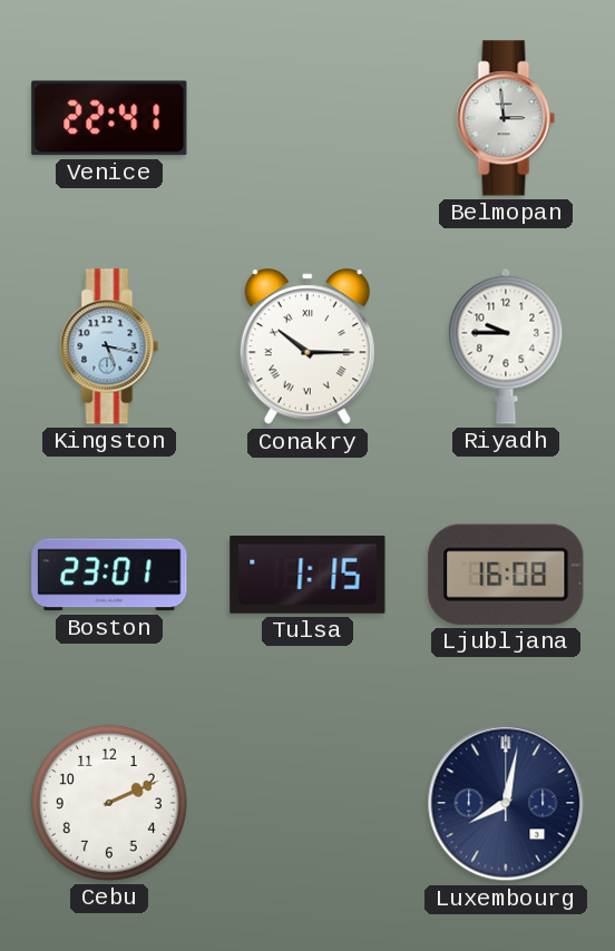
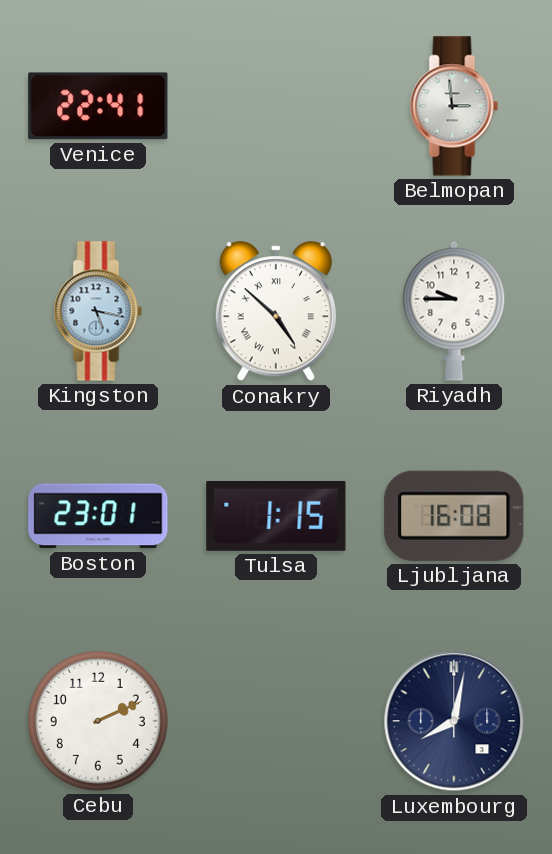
Conakry: 10:15 -> 4:52 (276, 312)
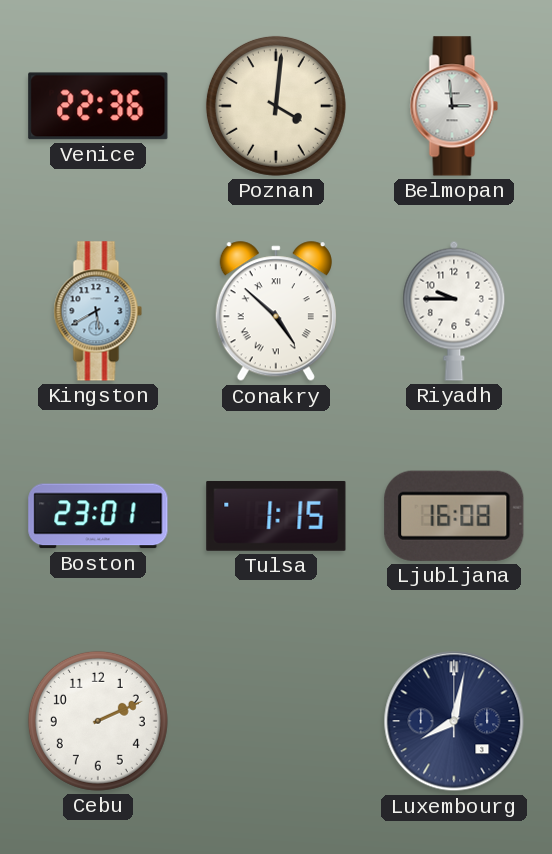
Venice: 22:41 -> 22:36 (98, 106)
Poznan: none -> 4:01 (276, 106)
Kingston: 5:17 -> 5:40 (98, 311)
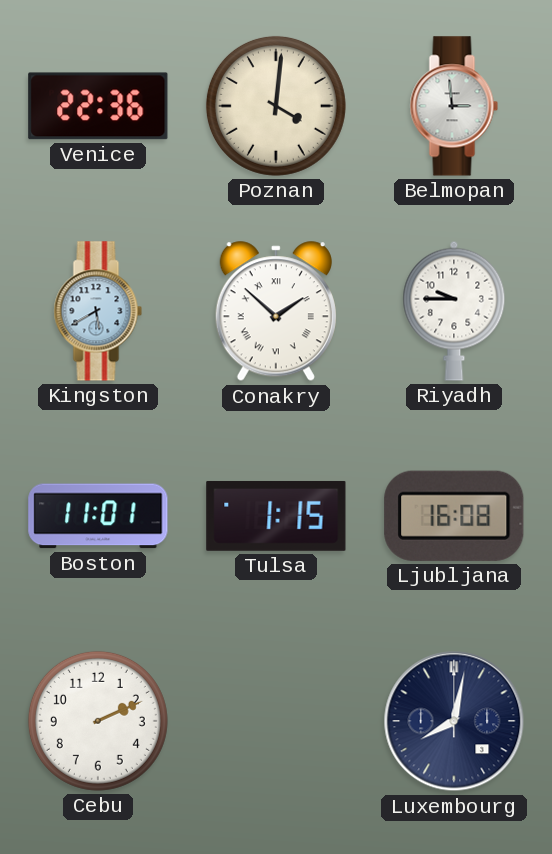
Conakry: 4:52 -> 1:52 (276, 312)
Boston: 23:01 -> 11:01 (98, 516)
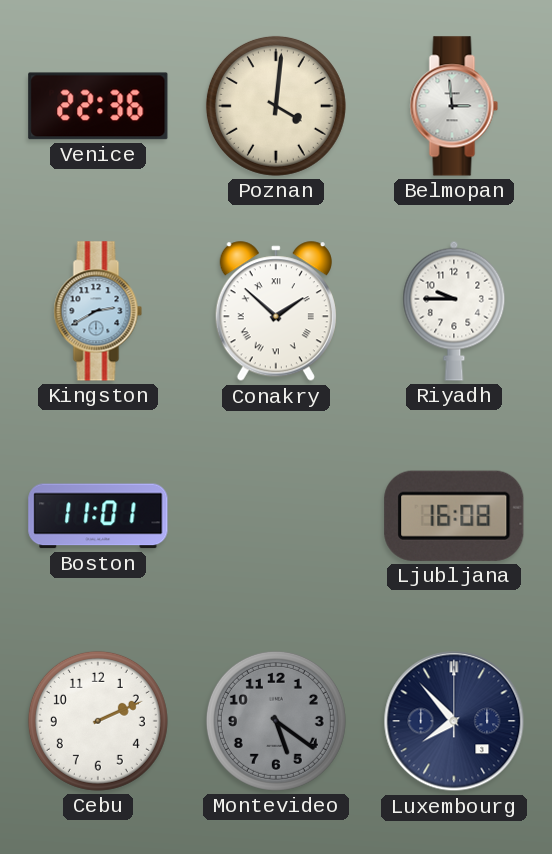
Kingston: 5:40 -> 2:40 (98, 311)
Tulsa: 1:15 -> none (276, 516)
Montevideo: none -> 5:21 (276, 721)
Luxembourg: 8:02 -> 7:53 (454, 721)
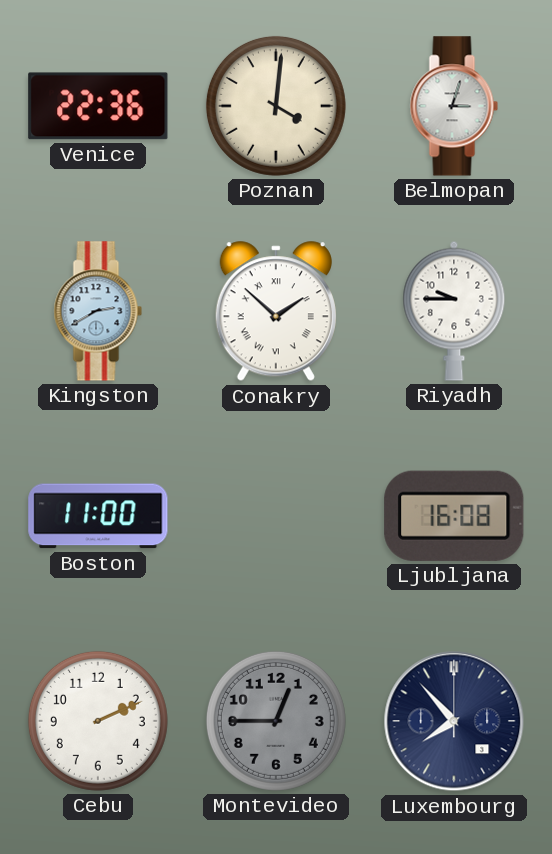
Belmopan: 2:59 -> 3:03 (454, 106)
Boston: 11:01 -> 11:00 (98, 516)
Montevideo: 5:21 -> 12:45 (276, 721)
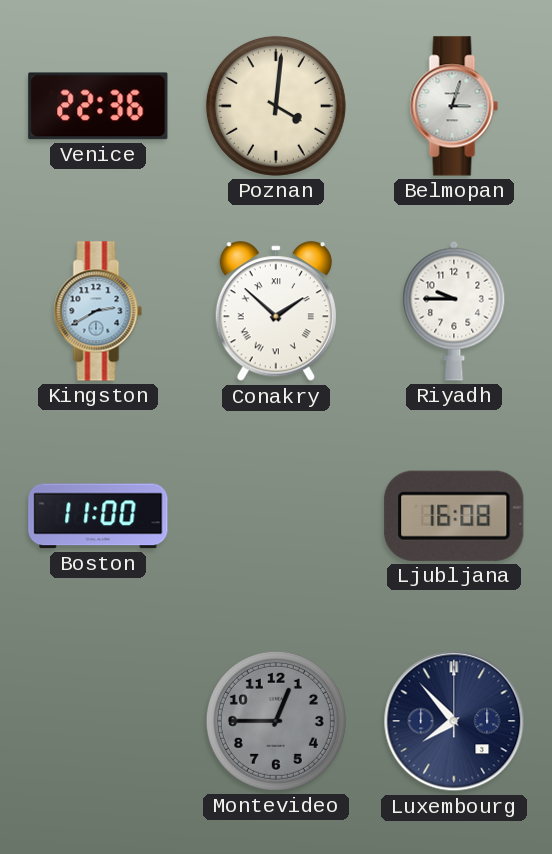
Cebu: 2:11 -> none (98, 721)
